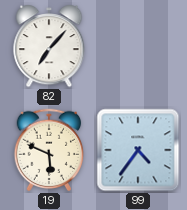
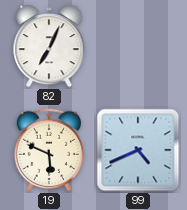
82: 7:07 -> 7:04 (49, 47)
99: 4:36 -> 4:41 (138, 150)
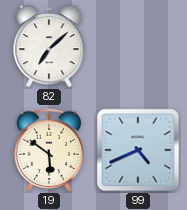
82: 7:04 -> 7:08 (49, 47)
19: 5:49 -> 5:51 (49, 150)
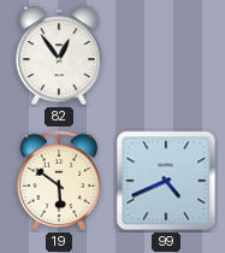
82: 7:08 -> 12:54 (59, 57)
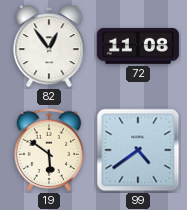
72: none -> 11:08 (138, 46)
99: 4:41 -> 4:39 (138, 150)
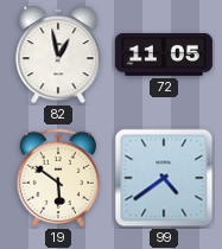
82: 12:54 -> 12:58 (58, 56)
72: 11:08 -> 11:05 (164, 55)
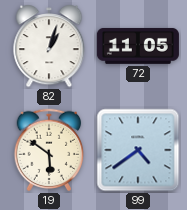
82: 12:58 -> 1:03 (49, 47)
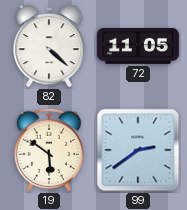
82: 1:03 -> 4:22 (49, 47)
99: 4:39 -> 2:39 (138, 150)
